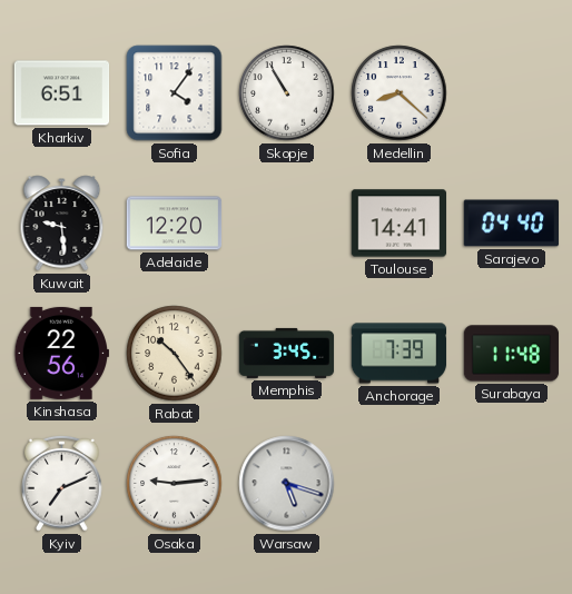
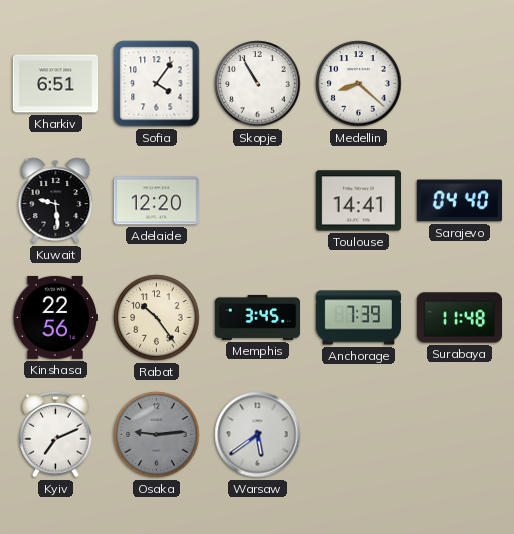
Osaka dial: white -> grey (157, 435)
Warsaw: 5:18 -> 5:39 (258, 435)
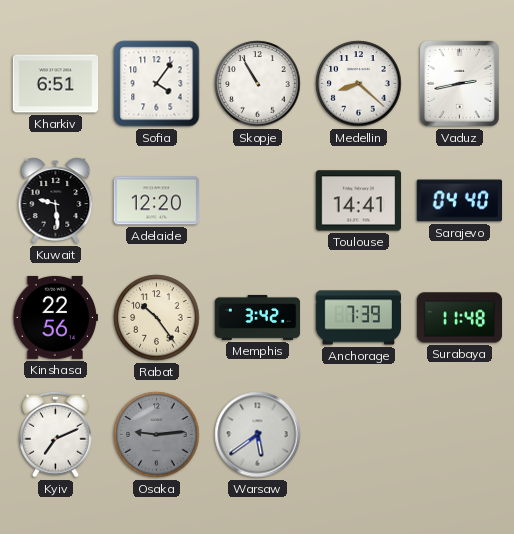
Vaduz: none -> 2:43 (459, 83)
Memphis: 3:45 -> 3:42 (258, 317)
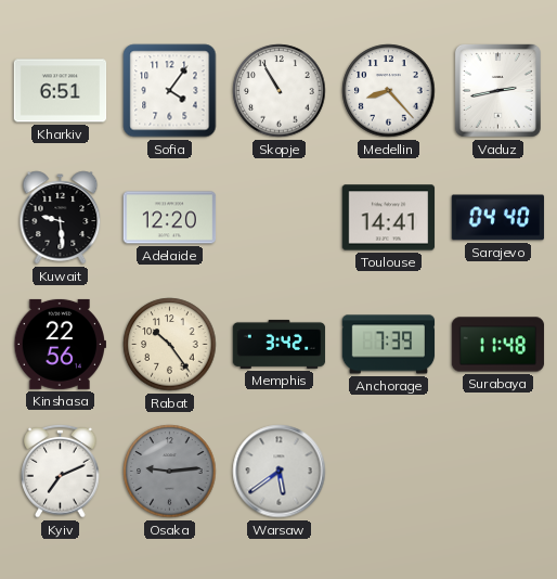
Medellin: 8:22 -> 8:23 (389, 91)
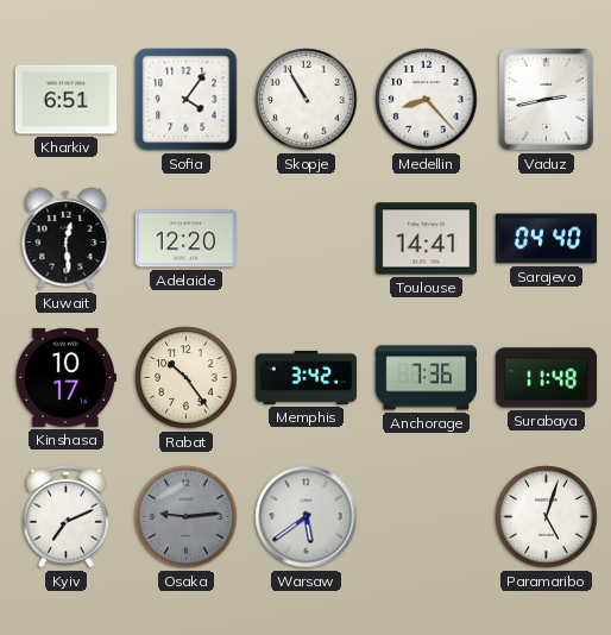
Kuwait: 9:29 -> 12:29 (67, 239)
Kinshasa: 22:56 -> 10:17 (65, 377)
Anchorage: 7:39 -> 7:36 (427, 378)
Paramaribo: none -> 5:03 (547, 517)
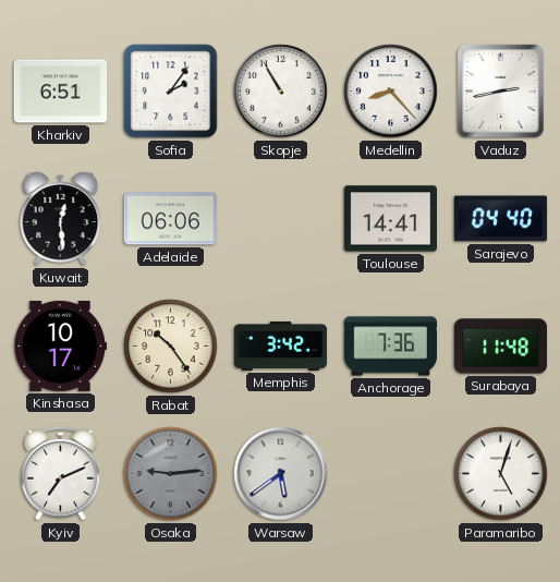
Sofia: 4:06 -> 2:06 (171, 92)
Adelaide: 12:20 -> 06:06 (171, 219)
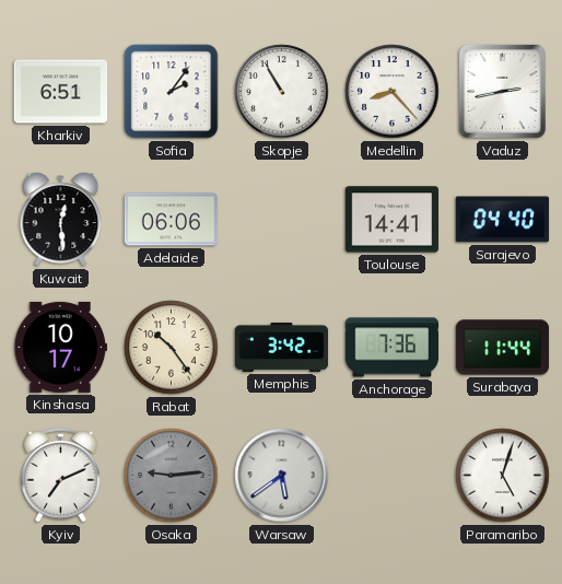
Surabaya: 11:48 -> 11:44 (503, 348)
